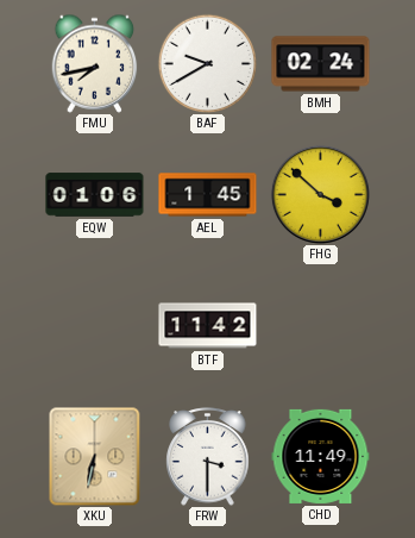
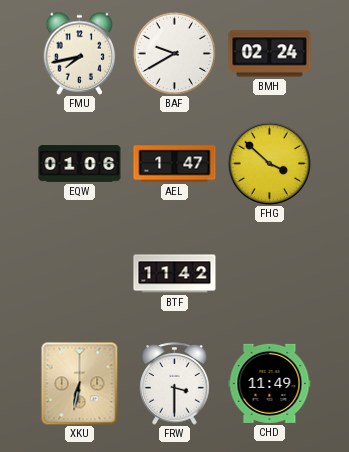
AEL: 1:45 -> 1:47 (175, 164)
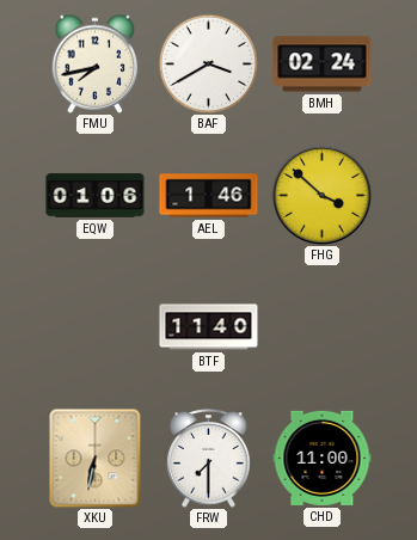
BAF: 9:40 -> 3:40 (208, 63)
AEL: 1:47 -> 1:46 (209, 196)
BTF: 11:42 -> 11:40 (209, 327)
FRW: 3:30 -> 7:30 (209, 459)
CHD: 11:49 -> 11:00 (323, 458)
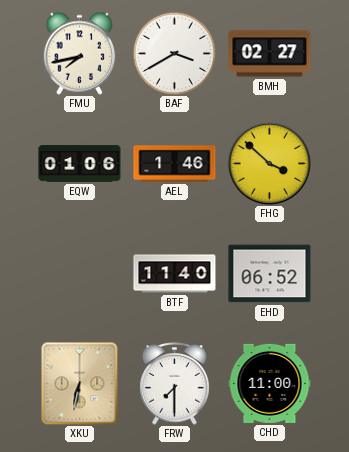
BMH: 02:24 -> 02:27 (270, 54)
EHD: none -> 06:52 (270, 274)
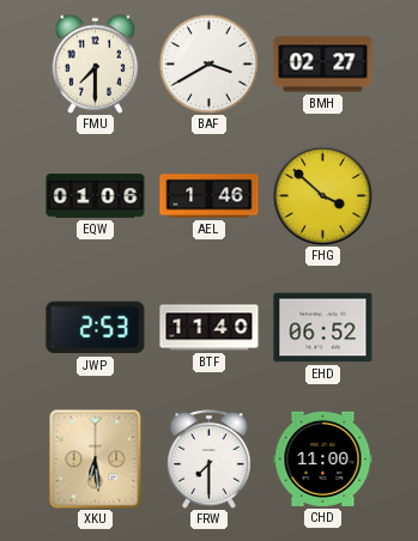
FMU: 7:43 -> 7:30 (96, 63)
JWP: none -> 2:53 (96, 328)
XKU: 6:32 -> 6:29 (96, 458)
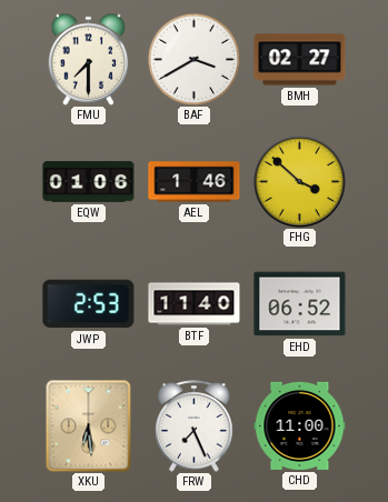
FRW: 7:30 -> 7:26 (195, 426)
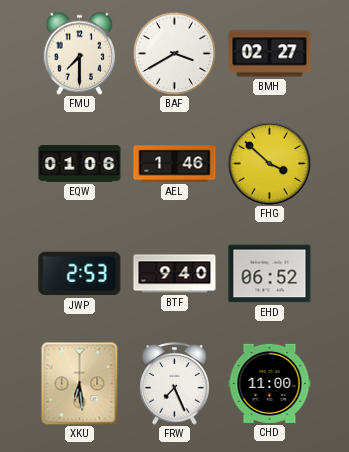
BTF: 11:40 -> 9:40 (175, 274)
